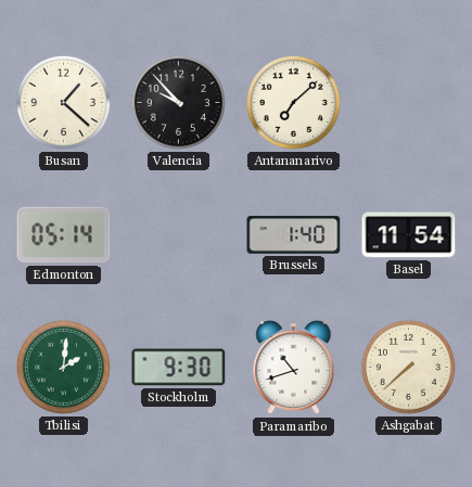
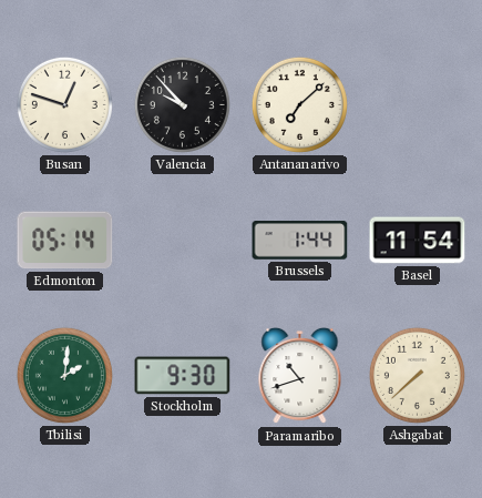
Busan: 1:22 -> 12:48 (64, 104)
Brussels: 1:40 -> 1:44 (300, 241)
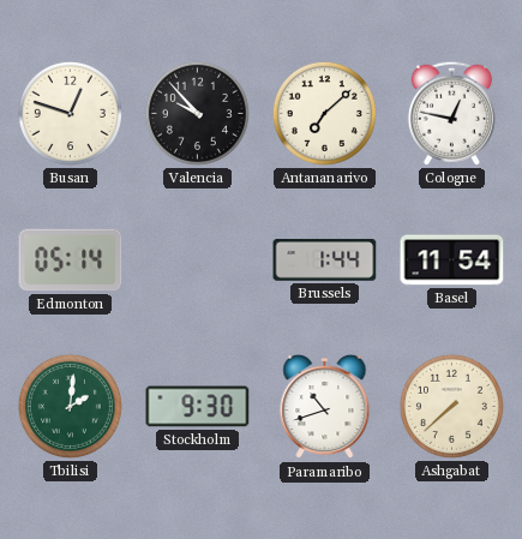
Cologne: none -> 12:47 (451, 113)
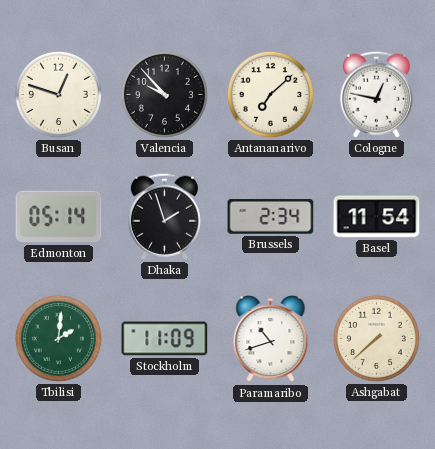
Dhaka: none -> 1:57 (164, 216)
Brussels: 1:44 -> 2:34 (271, 217)
Stockholm: 9:30 -> 11:09 (165, 339)
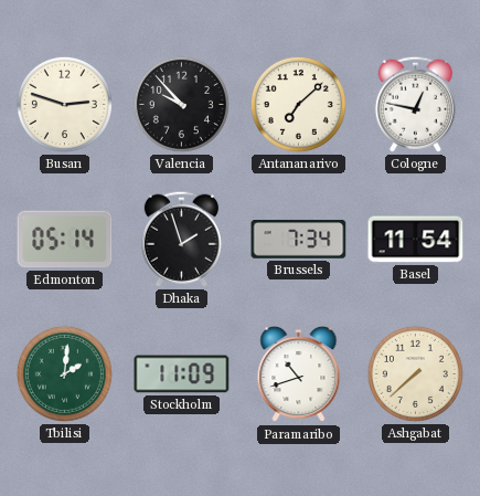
Busan: 12:48 -> 2:48 (64, 104)
Brussels: 2:34 -> 7:34 (299, 240)
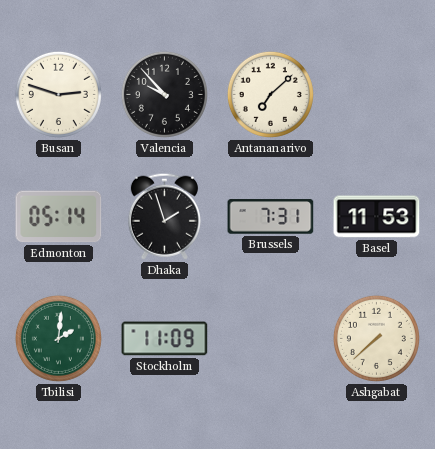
Cologne: 12:47 -> none (415, 104)
Brussels: 7:34 -> 7:31 (271, 217)
Basel: 11:54 -> 11:53 (377, 217)
Paramaribo: 10:42 -> none (299, 374)
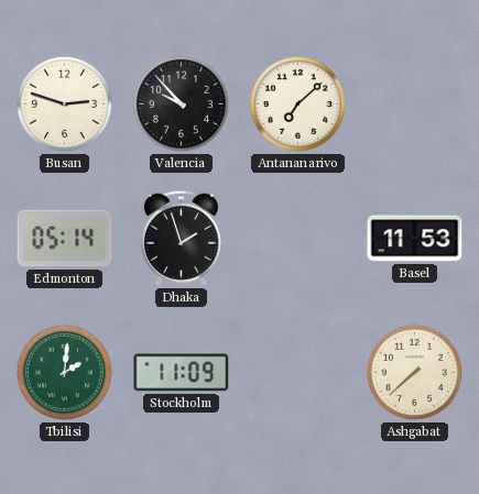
Brussels: 7:31 -> none (271, 217)
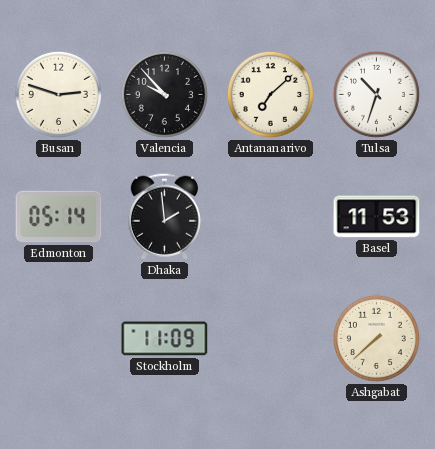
Tulsa: none -> 10:33 (376, 94)
Dhaka: 1:57 -> 1:59 (164, 216)
Tbilisi: 2:01 -> none (64, 372)
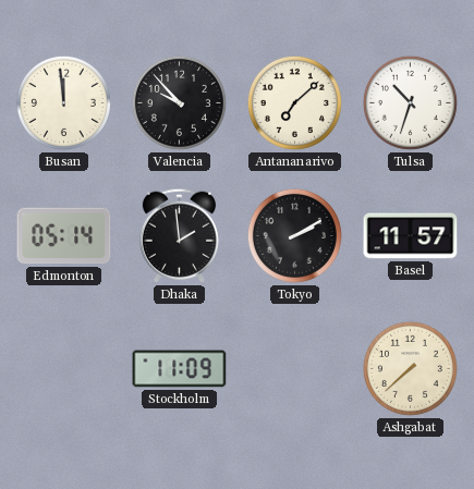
Busan: 2:48 -> 11:59 (63, 102)
Tokyo: none -> 2:10 (294, 235)
Basel: 11:53 -> 11:57 (411, 236)
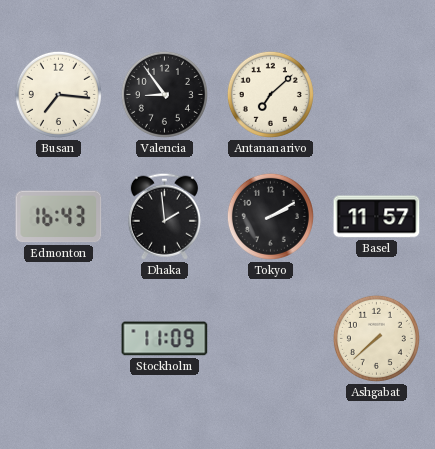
Busan: 11:59 -> 7:16 (58, 94)
Valencia: 9:53 -> 8:54 (164, 94)
Tulsa: 10:33 -> none (410, 102)
Edmonton: 05:14 -> 16:43 (59, 217)
